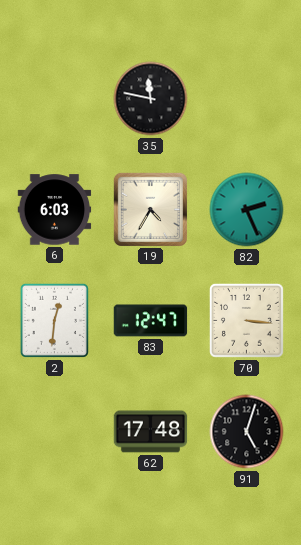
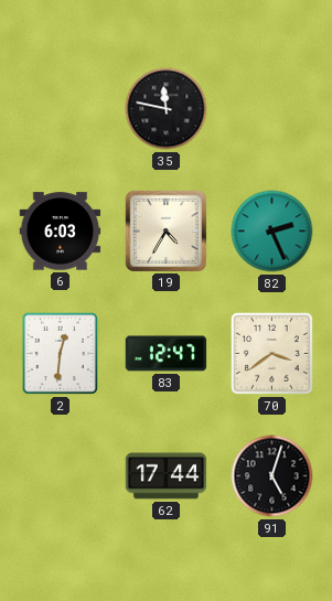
70: 3:16 -> 3:39 (272, 354)
62: 17:48 -> 17:44 (167, 476)
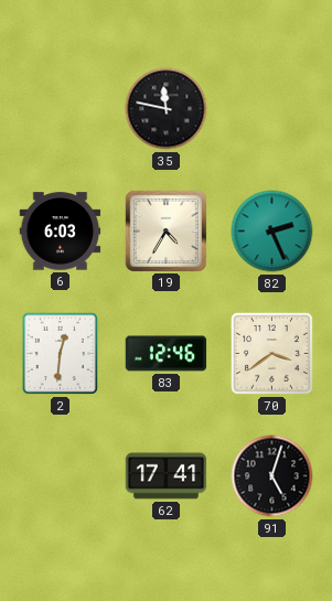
83: 12:47 -> 12:46 (167, 354)
62: 17:44 -> 17:41 (167, 476)
